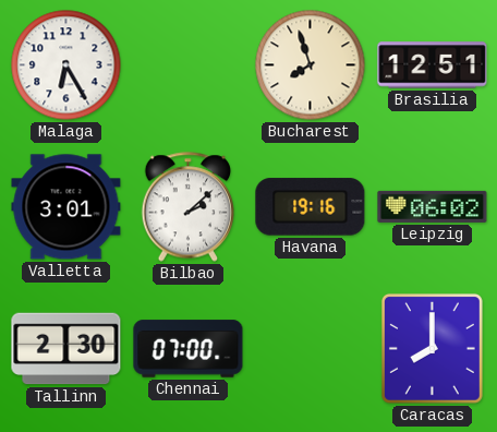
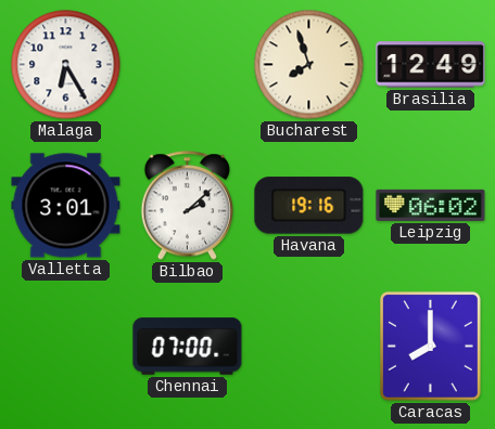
Brasilia: 12:51 -> 12:49 (431, 65)
Tallinn: 2:30 -> none (66, 349)
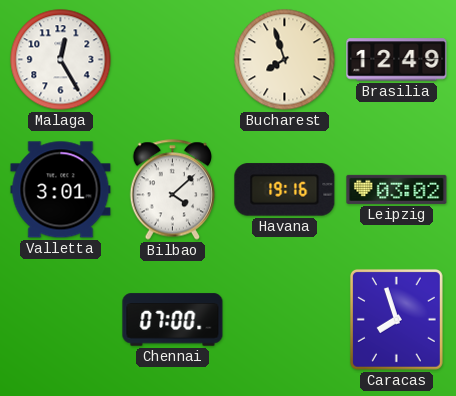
Malaga: 6:25 -> 12:25 (61, 60)
Bilbao: 2:08 -> 4:08 (173, 190)
Leipzig: 06:02 -> 03:02 (397, 189)
Caracas: 8:00 -> 7:57 (396, 319)
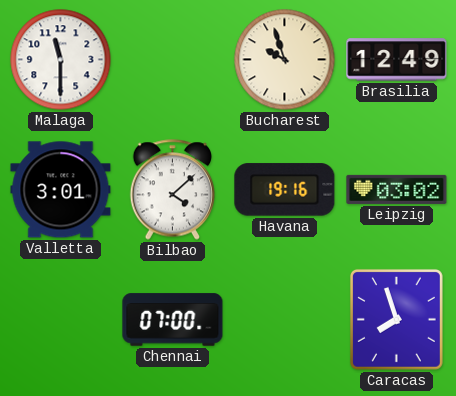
Malaga: 12:25 -> 11:30 (61, 60)
Bucharest: 7:57 -> 9:57 (285, 60)
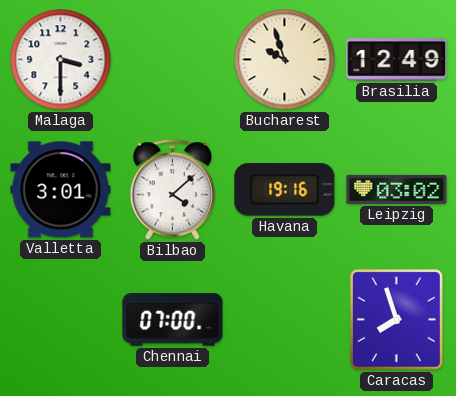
Malaga: 11:30 -> 3:30 (61, 60)
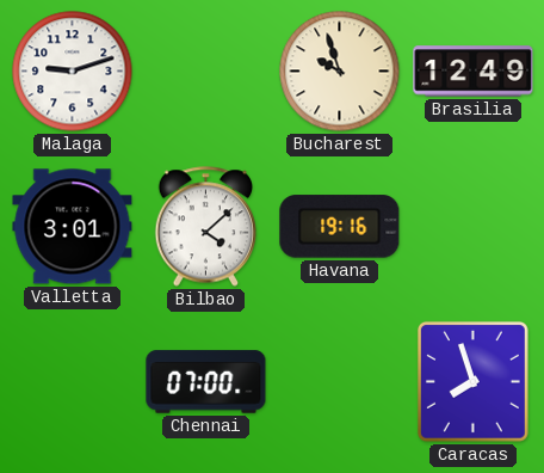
Malaga: 3:30 -> 9:12 (73, 72)
Leipzig: 03:02 -> none (397, 189)
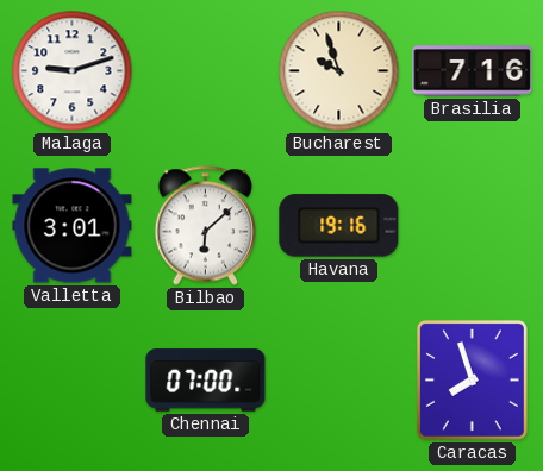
Brasilia: 12:49 -> 7:16 (473, 71)
Bilbao: 4:08 -> 6:08 (206, 226)
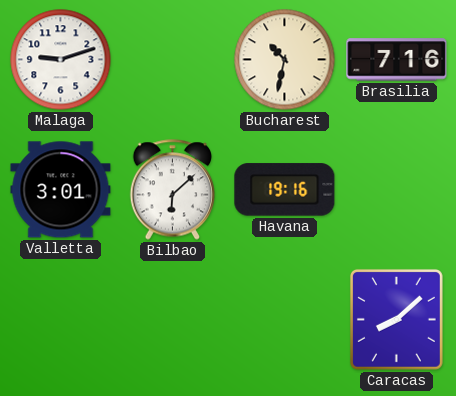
Bucharest: 9:57 -> 10:32 (285, 60)
Chennai: 07:00 -> none (206, 381)
Caracas: 7:57 -> 8:08 (396, 319)
